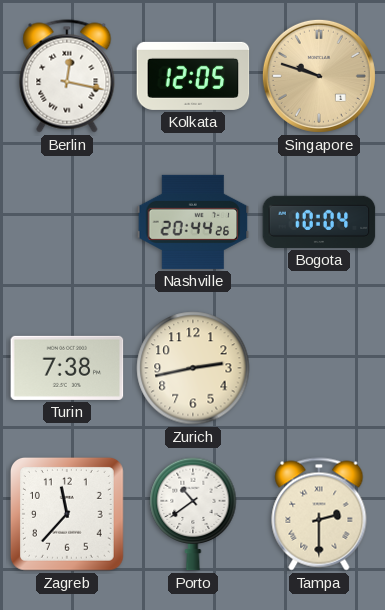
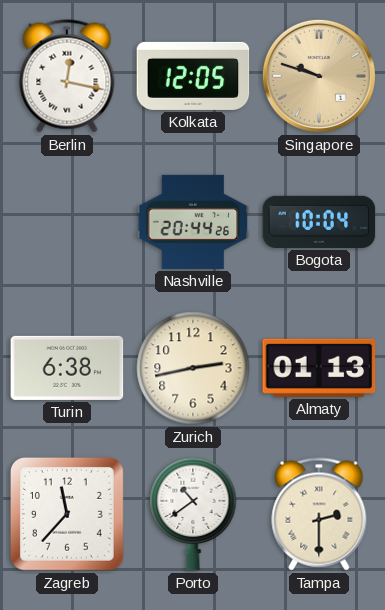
Turin: 7:38 -> 6:38 (67, 368)
Almaty: none -> 01:13 (319, 368)
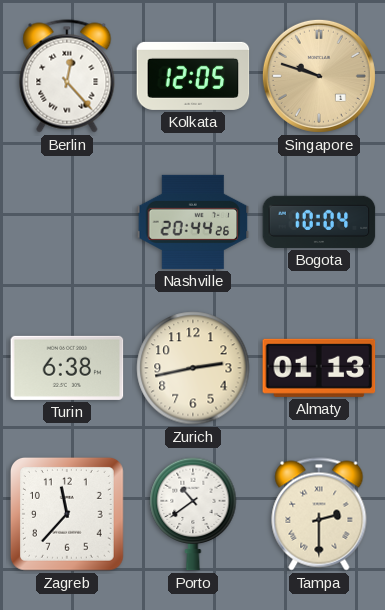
Berlin: 12:17 -> 12:23 (67, 76)
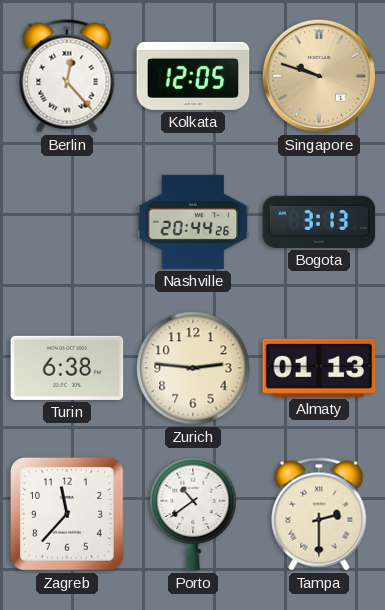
Bogota: 10:04 -> 3:13 (319, 222)
Zurich: 2:43 -> 2:46 (193, 368)
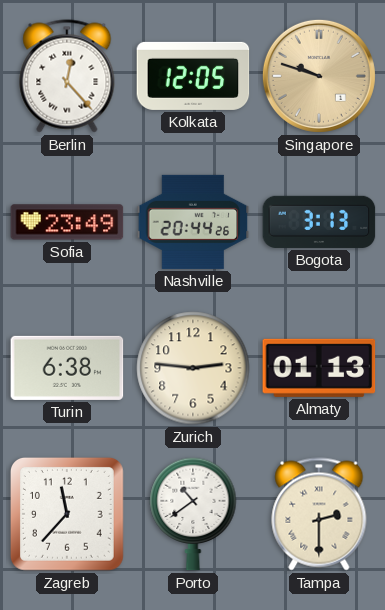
Sofia: none -> 23:49 (67, 222)
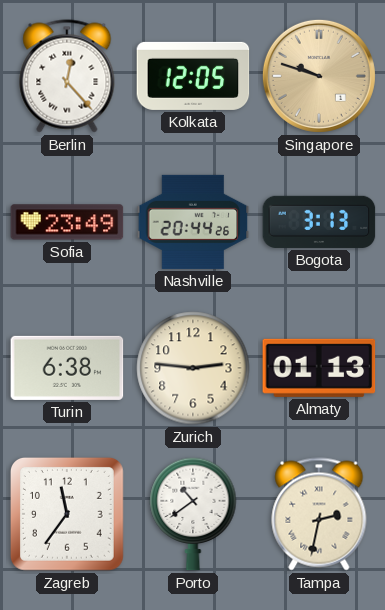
Zagreb: 11:37 -> 11:36 (67, 514)
Tampa: 2:30 -> 2:32 (319, 514)
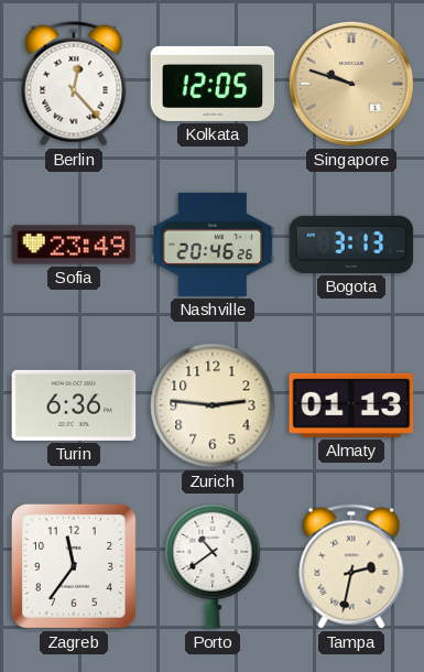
Nashville: 20:44 -> 20:46 (213, 245)
Turin: 6:38 -> 6:36 (74, 405)
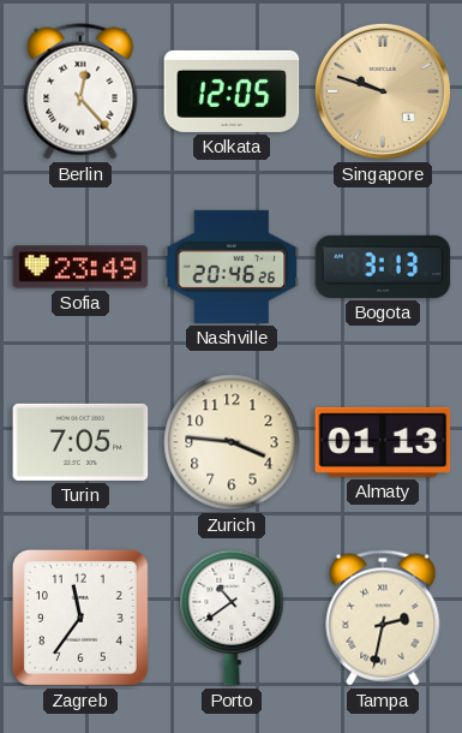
Turin: 6:36 -> 7:05 (80, 442)
Zurich: 2:46 -> 3:46 (232, 442)
